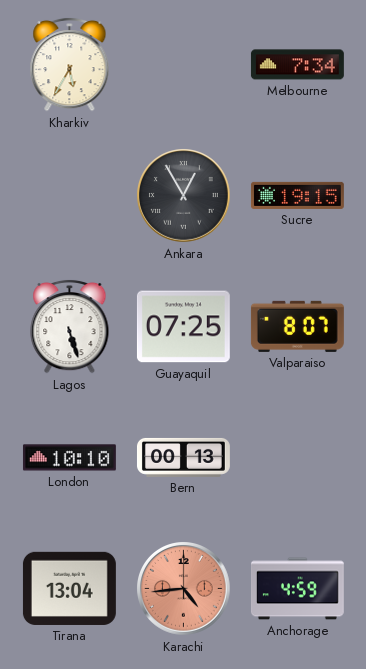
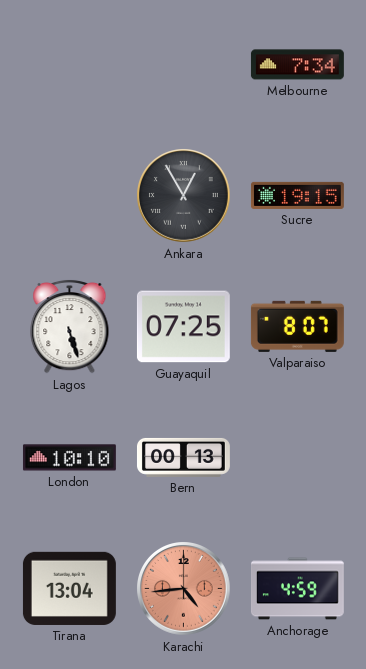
Kharkiv: 5:35 -> none (70, 64)
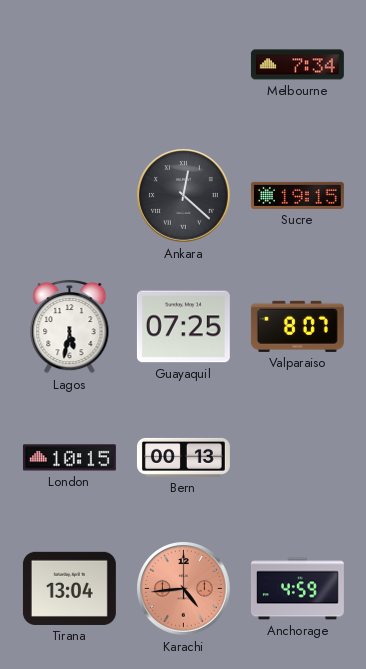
Ankara: 12:55 -> 12:22 (184, 196)
Lagos: 5:27 -> 5:32 (70, 326)
London: 10:10 -> 10:15 (69, 458)
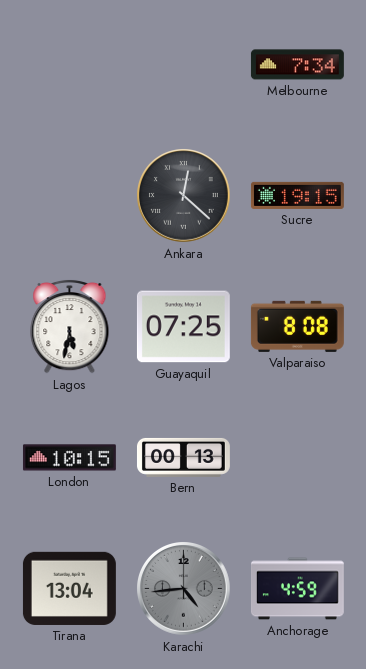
Valparaiso: 8:07 -> 8:08 (297, 326)
Karachi dial: salmon -> grey (184, 589)
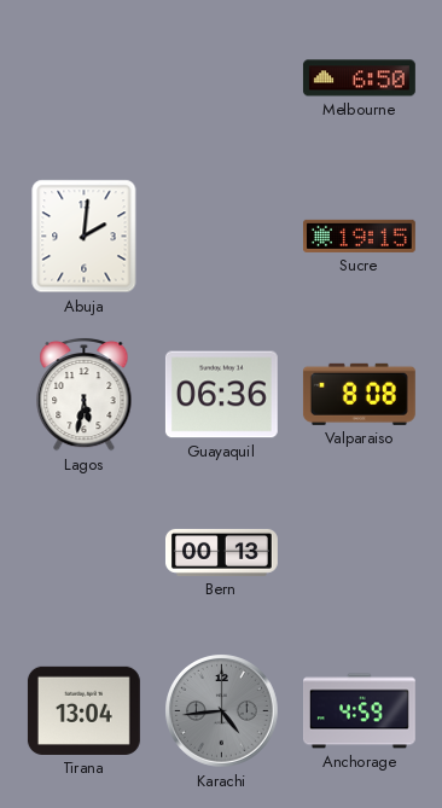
Melbourne: 7:34 -> 6:50 (359, 79)
Abuja: none -> 2:01 (85, 237)
Ankara: 12:22 -> none (184, 196)
Guayaquil: 07:25 -> 06:36 (221, 395)
London: 10:15 -> none (69, 458)
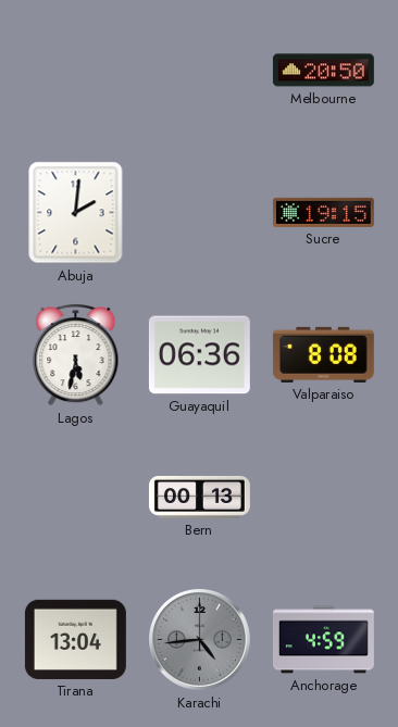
Melbourne: 6:50 -> 20:50 (323, 71)
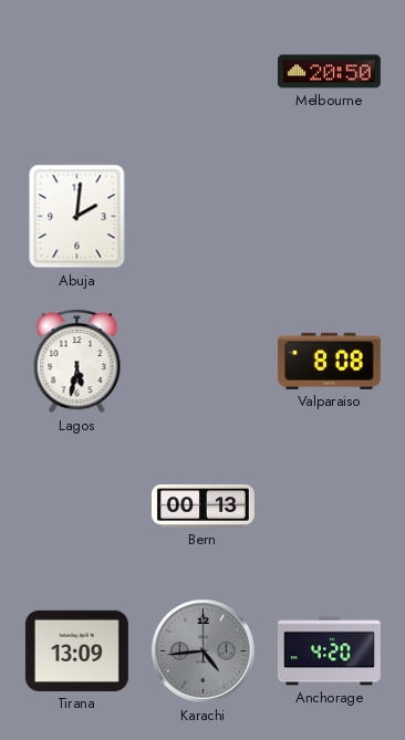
Sucre: 19:15 -> none (323, 212)
Guayaquil: 06:36 -> none (199, 355)
Tirana: 13:04 -> 13:09 (76, 650)
Anchorage: 4:59 -> 4:20 (329, 652)
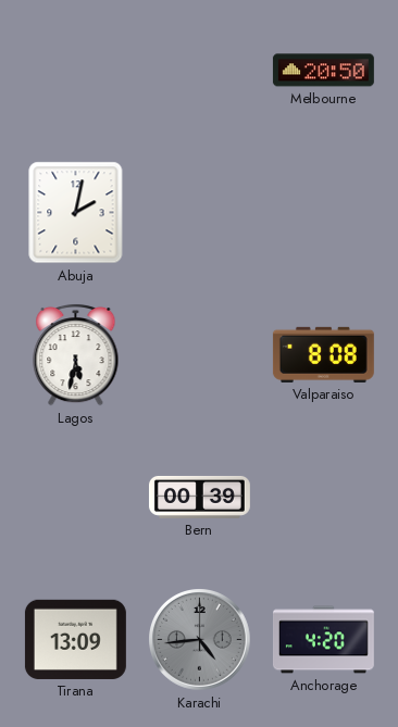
Abuja: 2:01 -> 2:02 (76, 213)
Bern: 00:13 -> 00:39 (199, 497)
